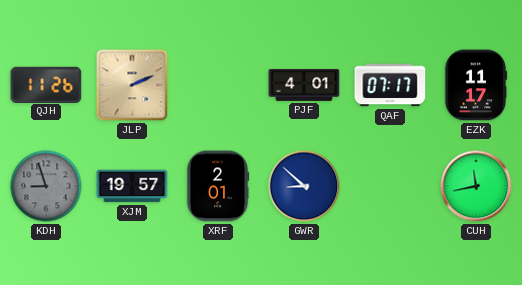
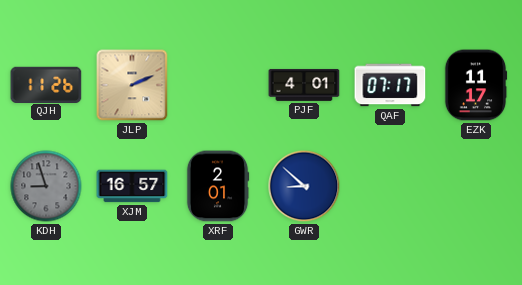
XJM: 19:57 -> 16:57 (132, 186)
CUH: 11:43 -> none (476, 186)
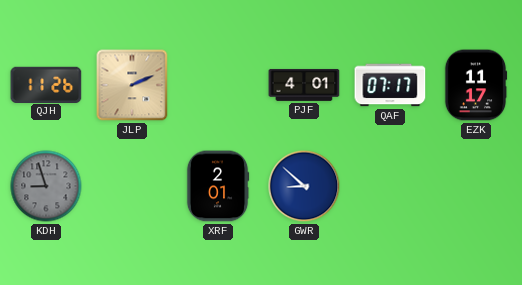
XJM: 16:57 -> none (132, 186)
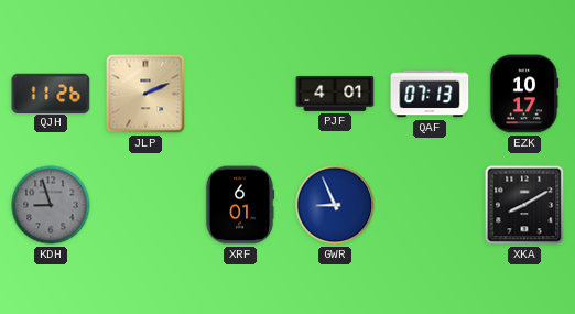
QAF: 07:17 -> 07:13 (430, 94)
EZK: 11:17 -> 10:17 (524, 94)
XRF: 2:01 -> 6:01 (240, 205)
GWR: 8:52 -> 8:56 (335, 205)
XKA: none -> 8:10 (524, 205)
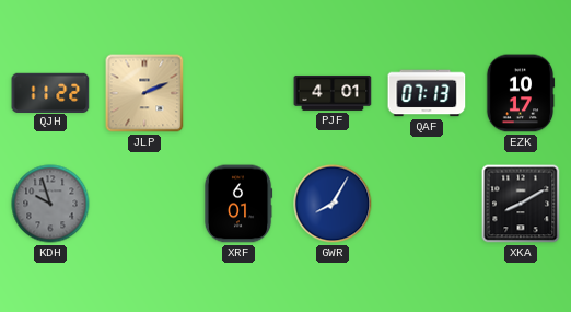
QJH: 11:26 -> 11:22 (50, 92)
KDH: 8:57 -> 9:57 (50, 204)
GWR: 8:56 -> 8:05 (333, 204)
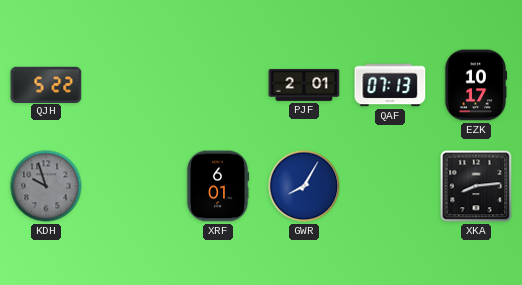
QJH: 11:22 -> 5:22 (46, 84)
JLP: 2:11 -> none (144, 93)
PJF: 4:01 -> 2:01 (304, 85)
XKA: 8:10 -> 8:14 (476, 186)
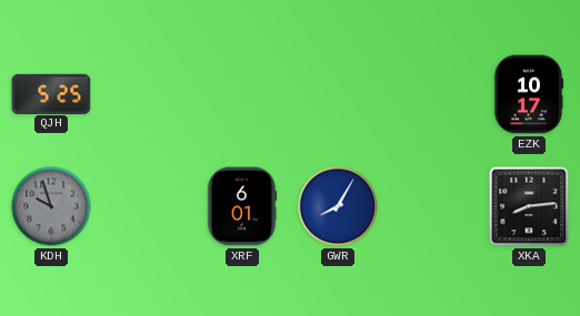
QJH: 5:22 -> 5:25 (51, 93)
PJF: 2:01 -> none (304, 85)
QAF: 07:13 -> none (390, 85)
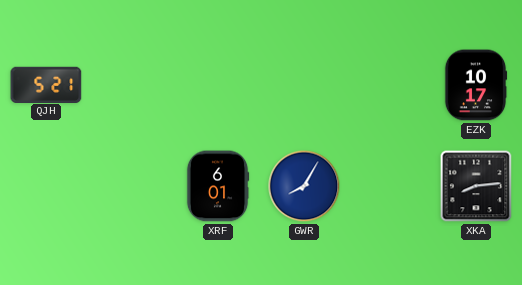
QJH: 5:25 -> 5:21 (46, 84)
KDH: 9:57 -> none (51, 206)
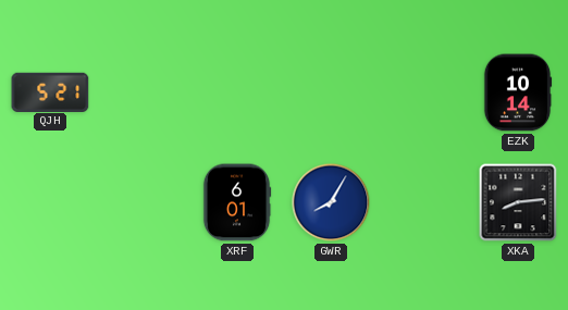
EZK: 10:17 -> 10:14 (518, 92)
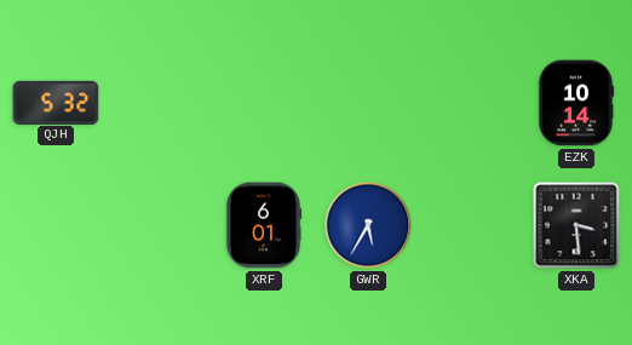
QJH: 5:21 -> 5:32 (56, 102)
GWR: 8:05 -> 5:35 (368, 225)
XKA: 8:14 -> 3:29 (576, 225)
